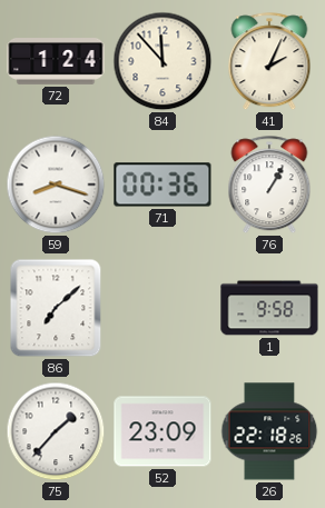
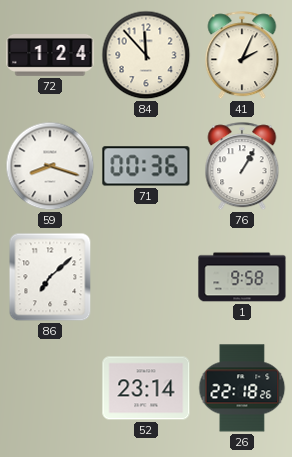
75: 1:37 -> none (56, 431)
52: 23:09 -> 23:14 (146, 388)
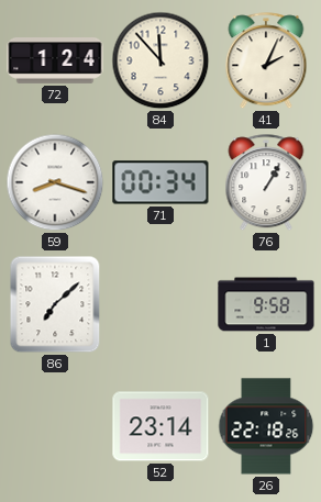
71: 00:36 -> 00:34 (160, 182)
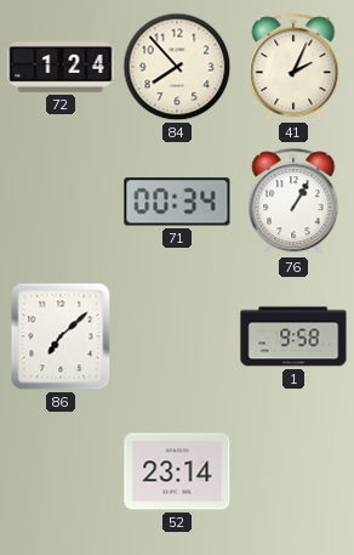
84: 11:53 -> 7:53 (177, 67)
59: 8:18 -> none (55, 182)
26: 22:18 -> none (266, 426)
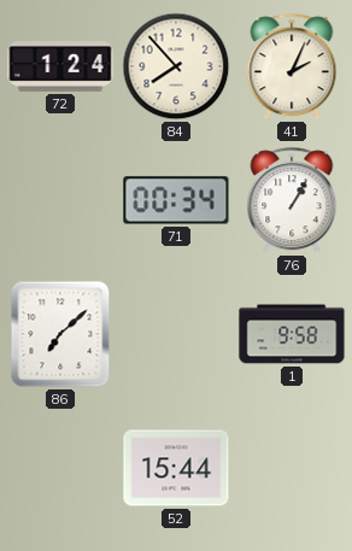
52: 23:14 -> 15:44 (176, 468)
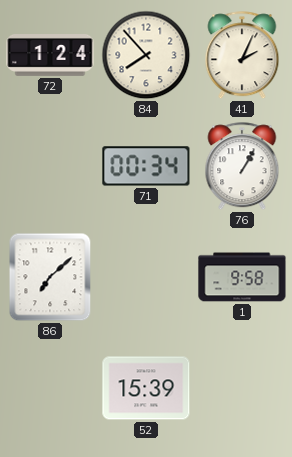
52: 15:44 -> 15:39 (146, 388)
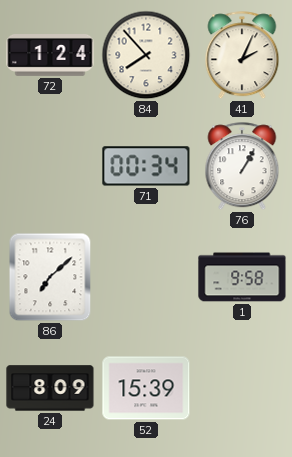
24: none -> 8:09 (50, 388)
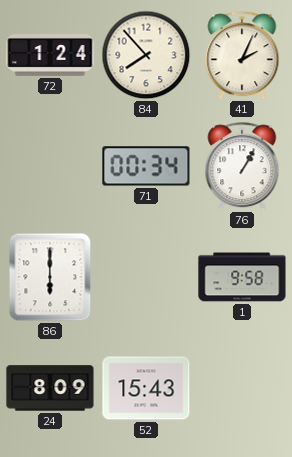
86: 7:08 -> 6:00 (50, 277)
52: 15:39 -> 15:43 (146, 388)
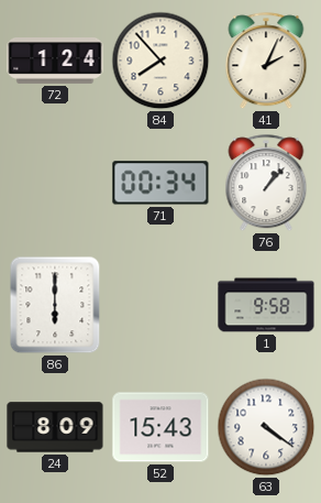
76: 1:05 -> 1:07 (266, 184)
63: none -> 4:21 (266, 427)
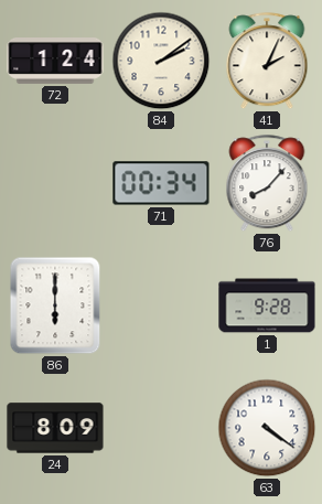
84: 7:53 -> 2:09 (161, 61)
76: 1:07 -> 8:07 (267, 184)
1: 9:58 -> 9:28 (267, 305)
52: 15:43 -> none (160, 427)
